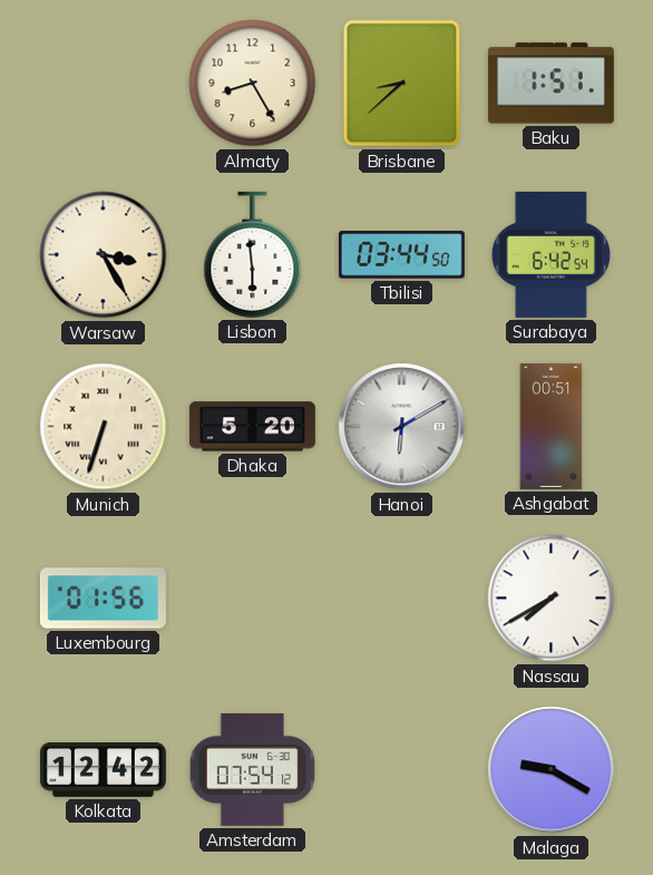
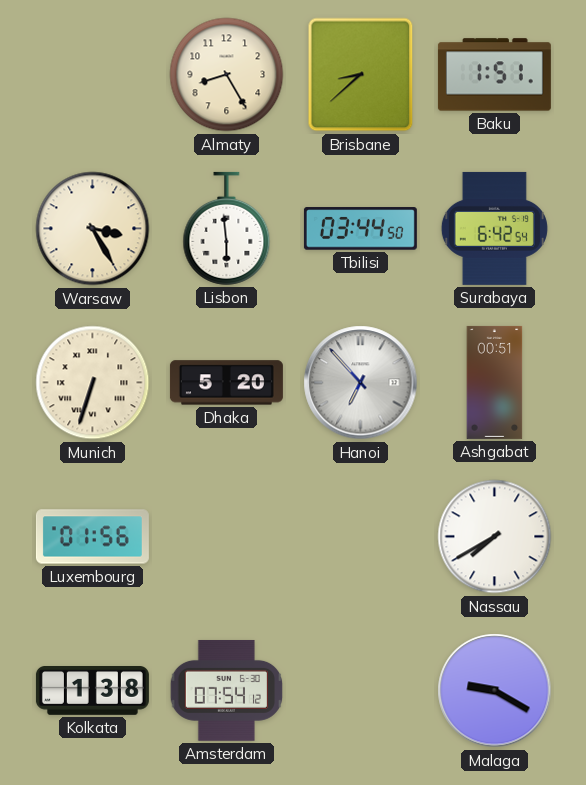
Hanoi: 6:10 -> 6:53 (361, 383)
Kolkata: 12:42 -> 1:38 (92, 691)
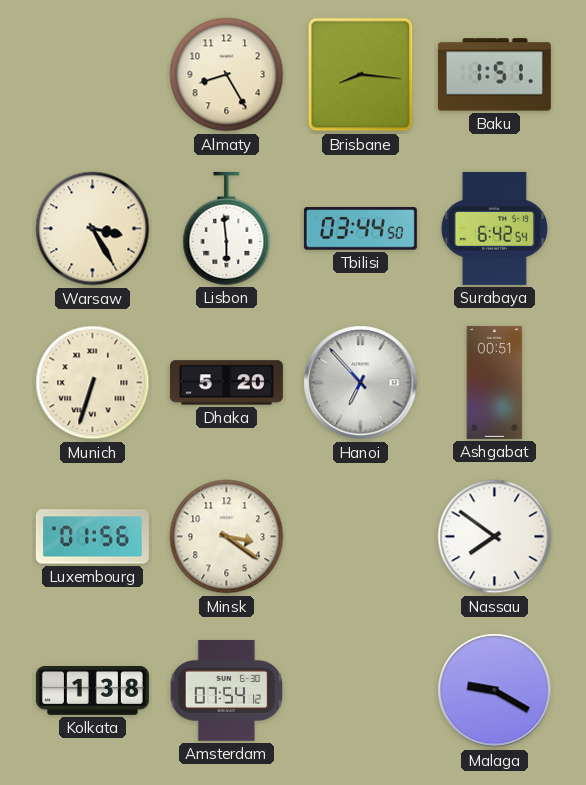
Brisbane: 8:38 -> 8:16 (361, 75)
Minsk: none -> 3:21 (227, 537)
Nassau: 7:40 -> 7:51 (495, 537)
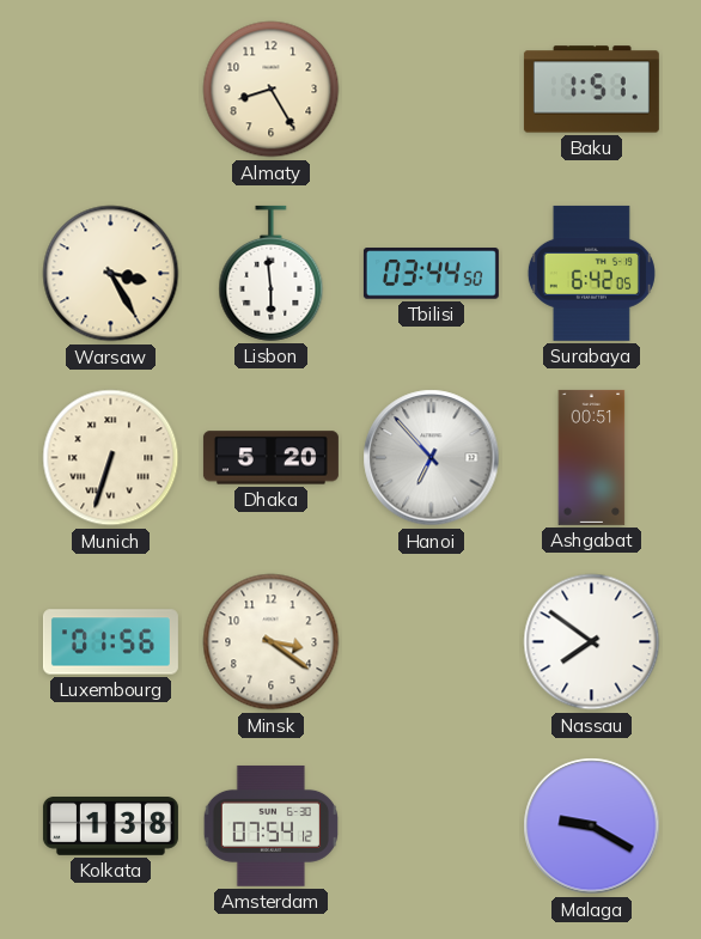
Brisbane: 8:16 -> none (361, 75)
Surabaya: 6:42:54 -> 6:42:05 (591, 273)
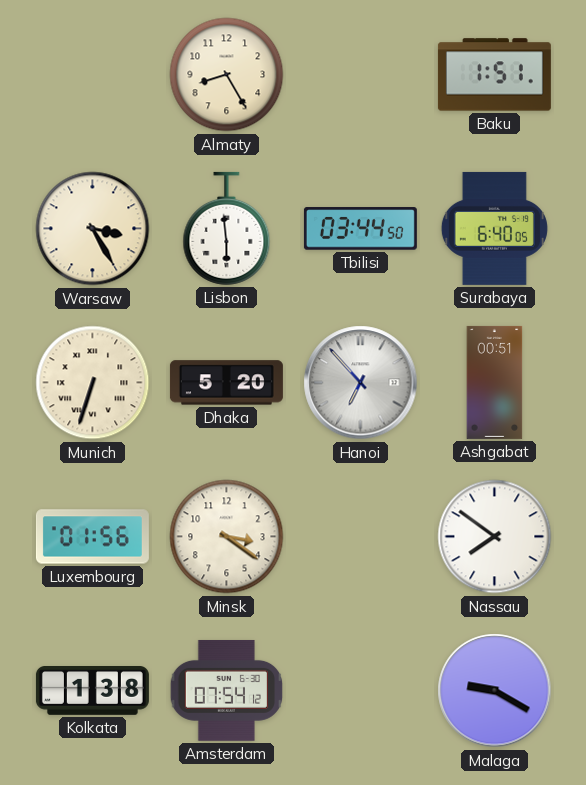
Surabaya: 6:42 -> 6:40 (494, 228)
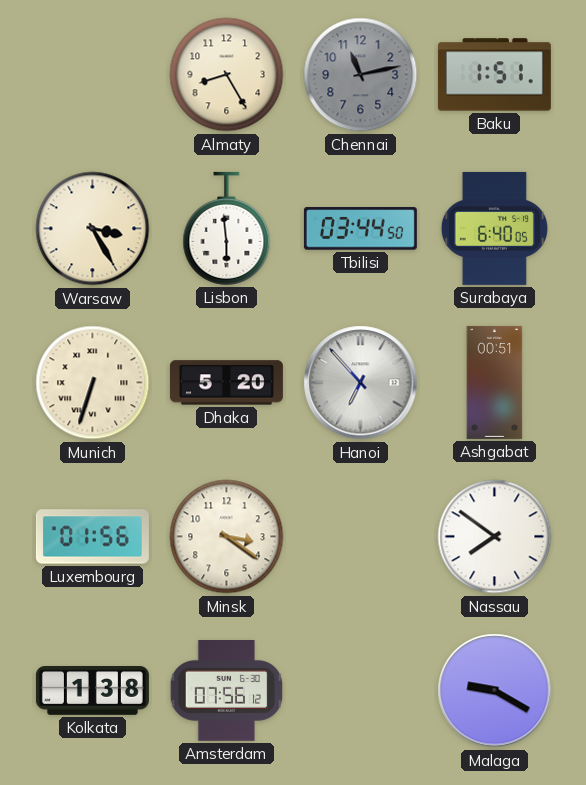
Chennai: none -> 11:13 (361, 75)
Amsterdam: 07:54 -> 07:56 (227, 690)
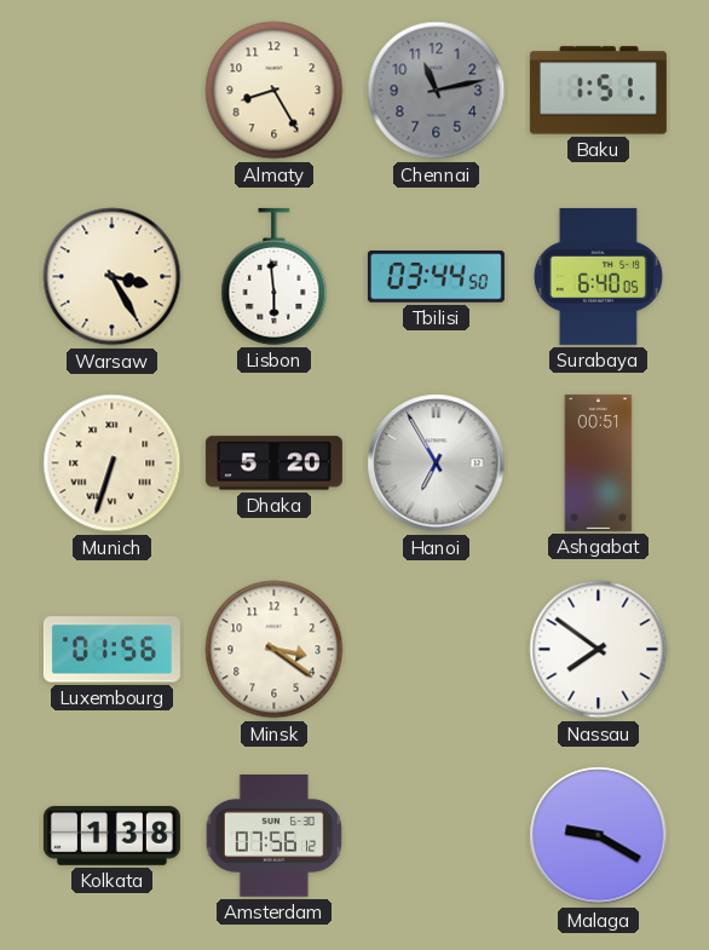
Hanoi: 6:53 -> 6:55 (437, 464)
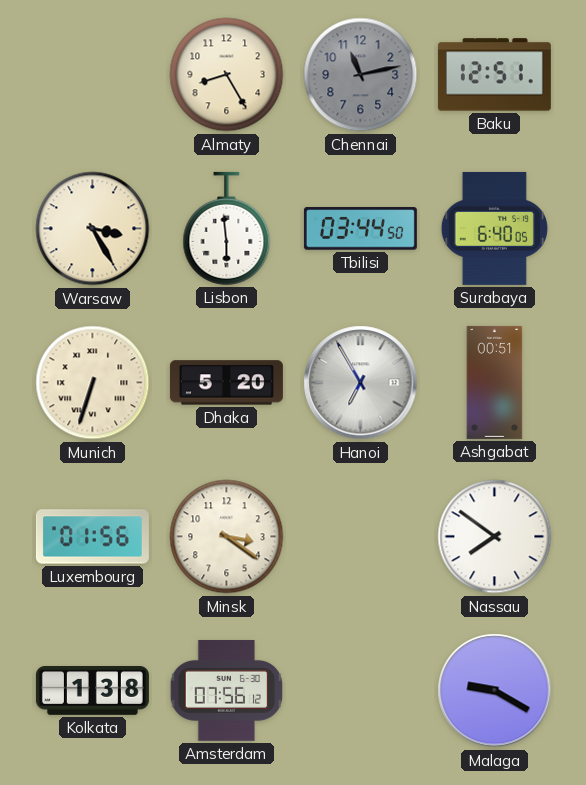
Baku: 1:51 -> 12:51 (494, 75)
